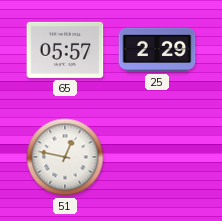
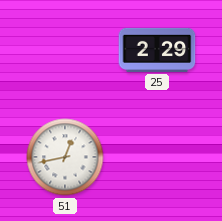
65: 05:57 -> none (65, 50)
51: 12:47 -> 12:43 (65, 157)
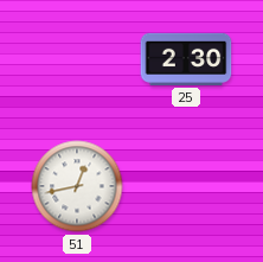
25: 2:29 -> 2:30 (186, 59)
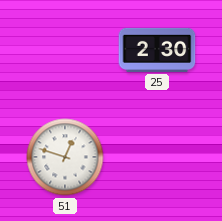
51: 12:43 -> 12:48 (65, 157)
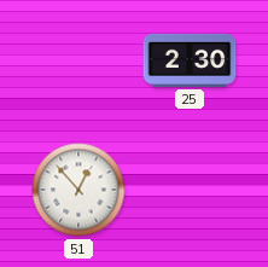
51: 12:48 -> 12:53 (78, 190)
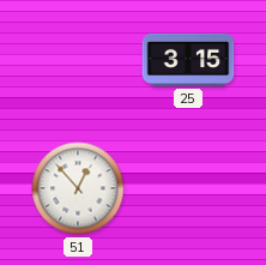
25: 2:30 -> 3:15 (188, 60)
